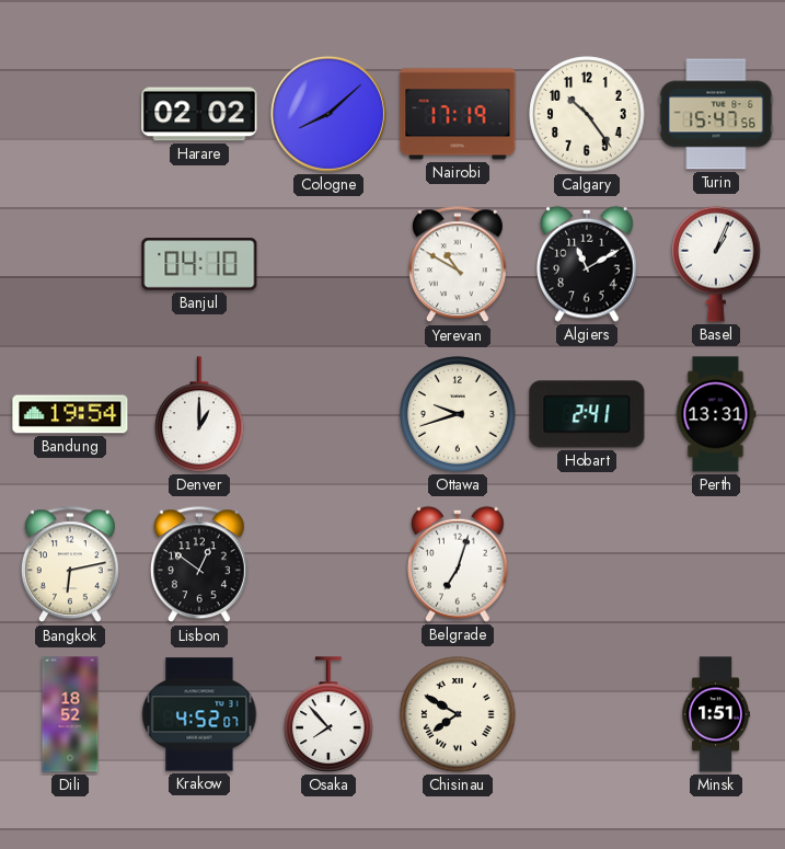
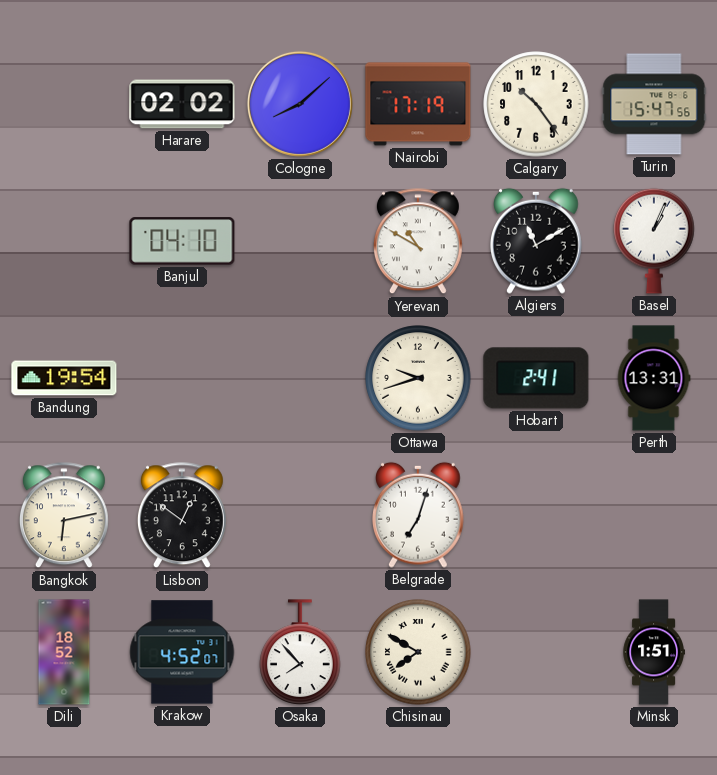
Denver: 1:00 -> none (199, 414)
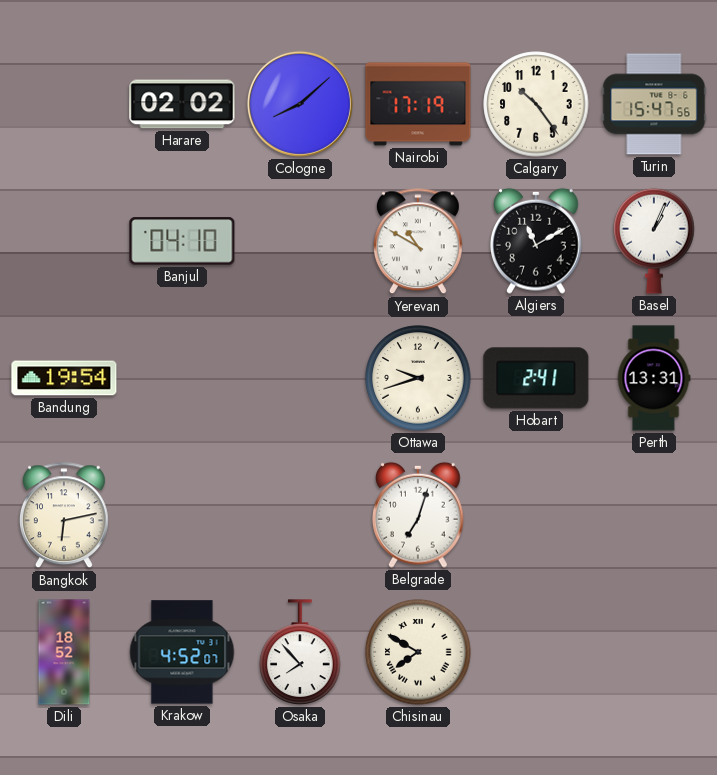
Lisbon: 12:51 -> none (182, 516)
Minsk: 1:51 -> none (654, 652)
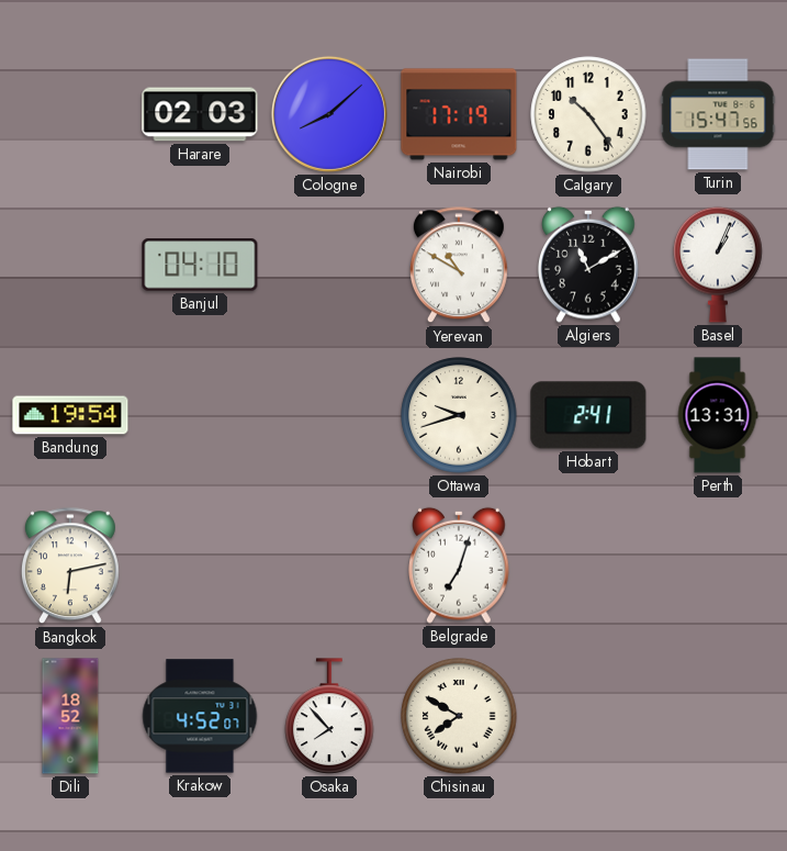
Harare: 02:02 -> 02:03 (200, 114)
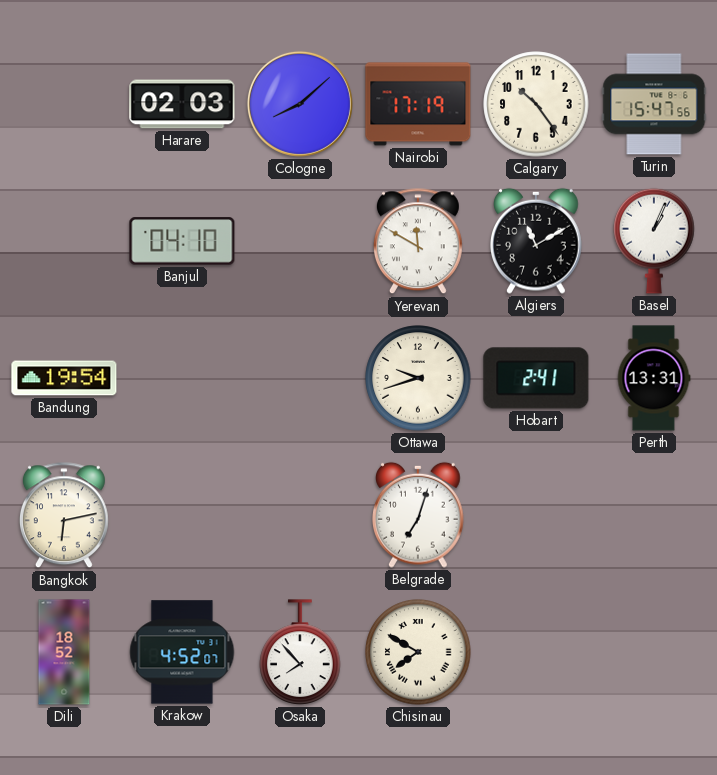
Yerevan: 10:50 -> 11:50 (418, 242)
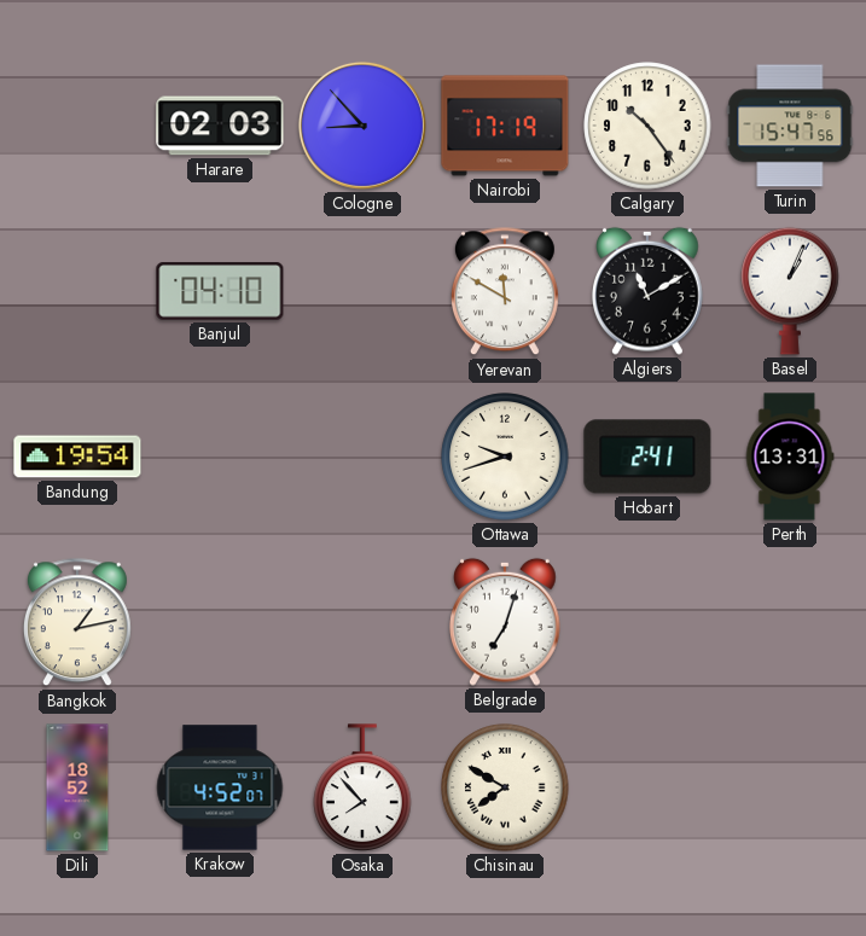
Cologne: 8:08 -> 8:53 (362, 126)
Bangkok: 6:13 -> 1:13 (77, 623)
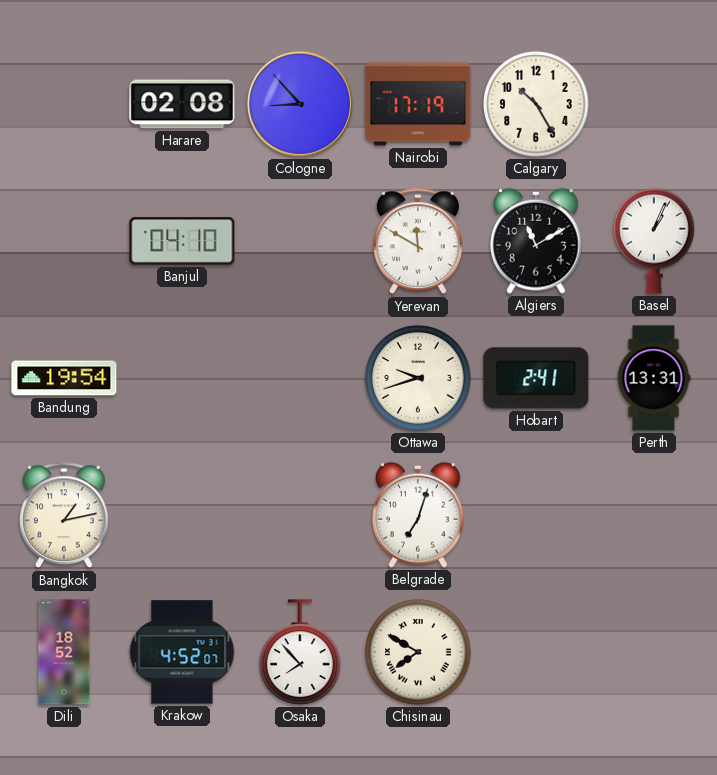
Harare: 02:03 -> 02:08 (182, 104)
Calgary: 10:24 -> 10:25 (536, 104)
Turin: 15:47 -> none (790, 126)
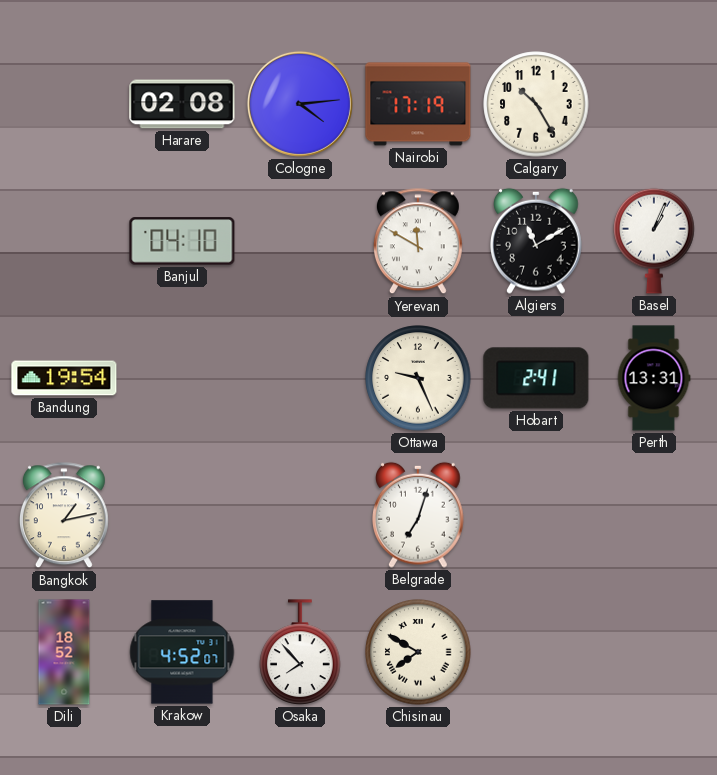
Cologne: 8:53 -> 4:14 (300, 104)
Ottawa: 9:42 -> 9:26 (418, 378)
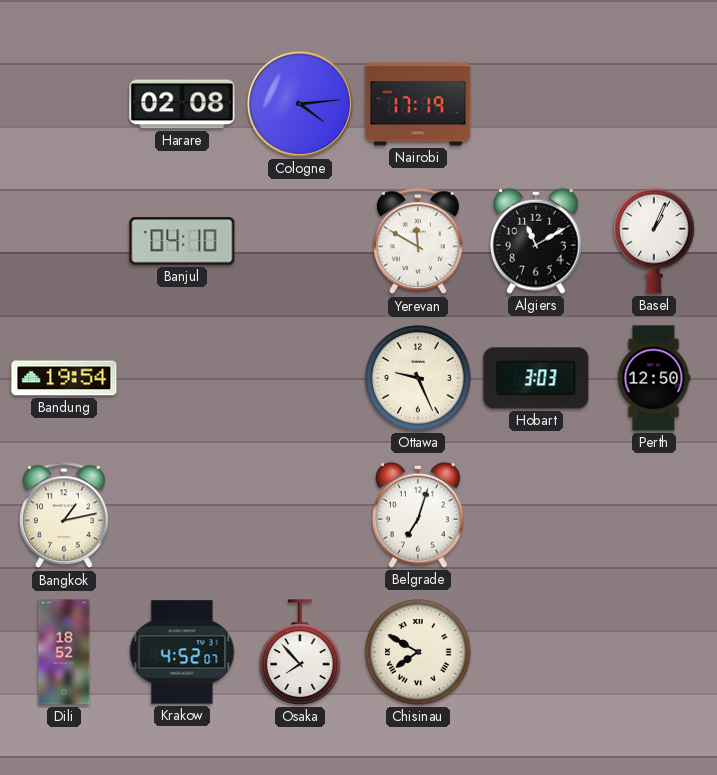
Calgary: 10:25 -> none (536, 104)
Hobart: 2:41 -> 3:03 (536, 378)
Perth: 13:31 -> 12:50 (654, 378)
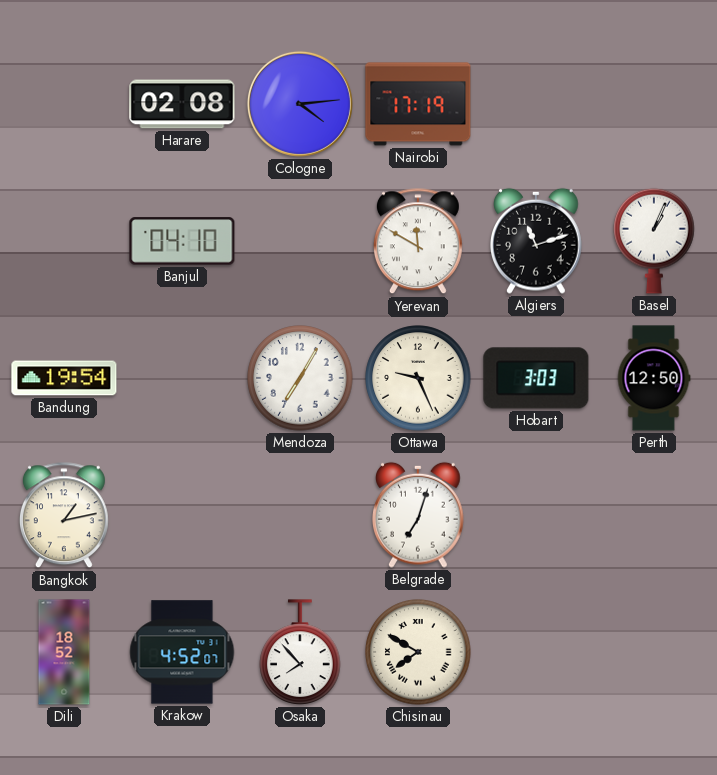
Algiers: 11:10 -> 11:12 (537, 241)
Mendoza: none -> 7:05 (300, 378)
